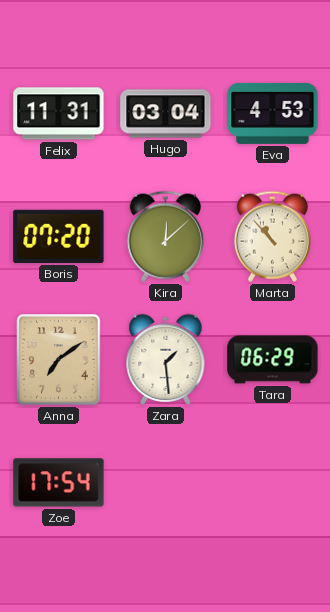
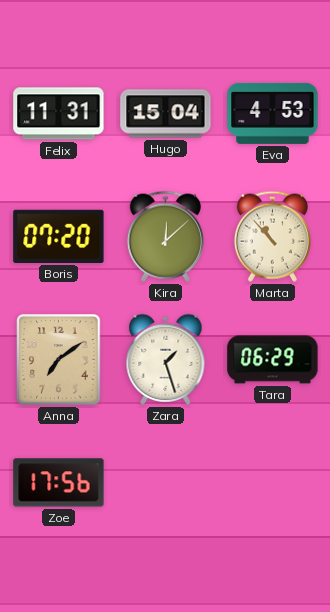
Hugo: 03:04 -> 15:04 (166, 114)
Zara: 1:29 -> 1:27 (166, 359)
Zoe: 17:54 -> 17:56 (59, 483)
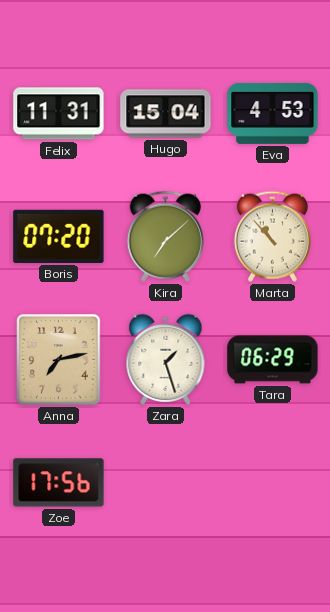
Kira: 12:08 -> 7:08 (165, 236)
Anna: 7:09 -> 7:13 (59, 360)
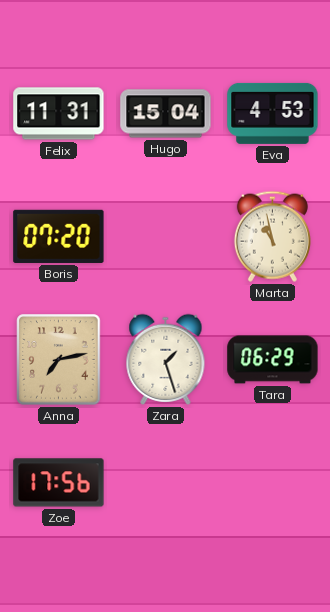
Kira: 7:08 -> none (165, 236)
Marta: 10:53 -> 10:58 (272, 236)
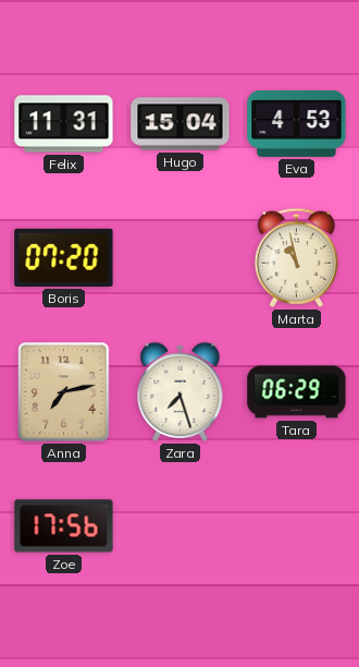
Zara: 1:27 -> 7:27 (181, 391)
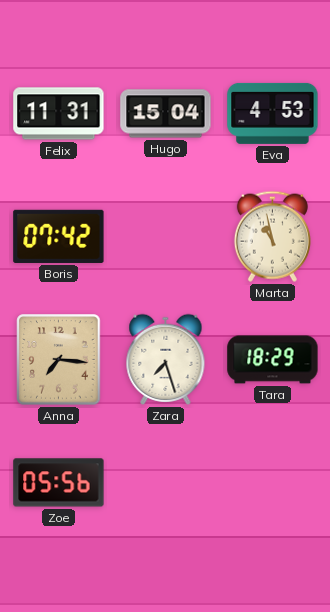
Boris: 07:20 -> 07:42 (59, 236)
Anna: 7:13 -> 7:16 (59, 360)
Tara: 06:29 -> 18:29 (273, 360)
Zoe: 17:56 -> 05:56 (59, 483)
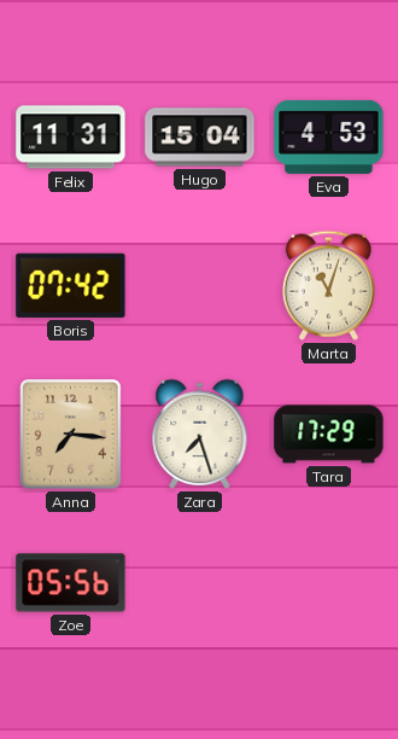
Marta: 10:58 -> 11:03 (328, 285)
Tara: 18:29 -> 17:29 (329, 435)
